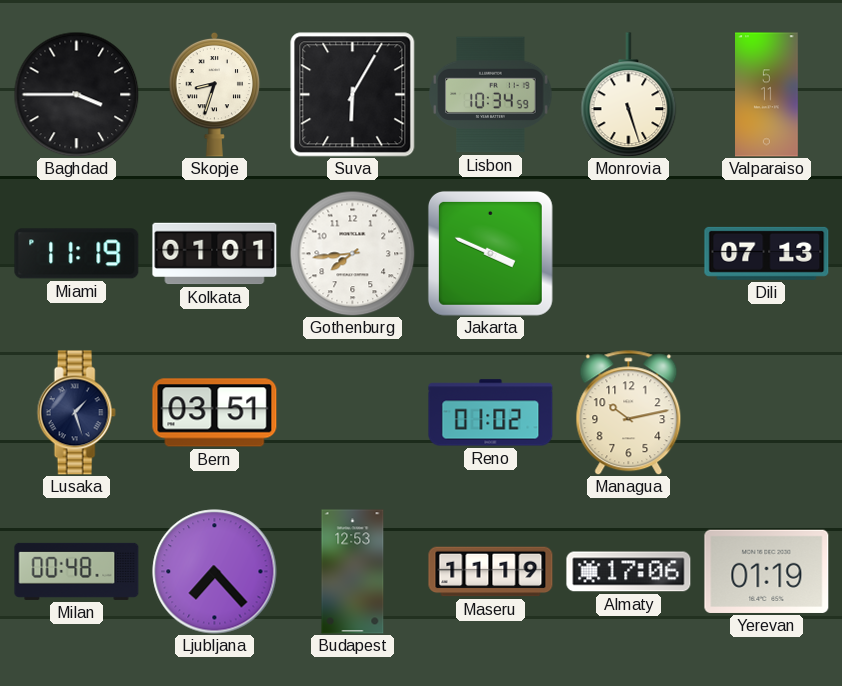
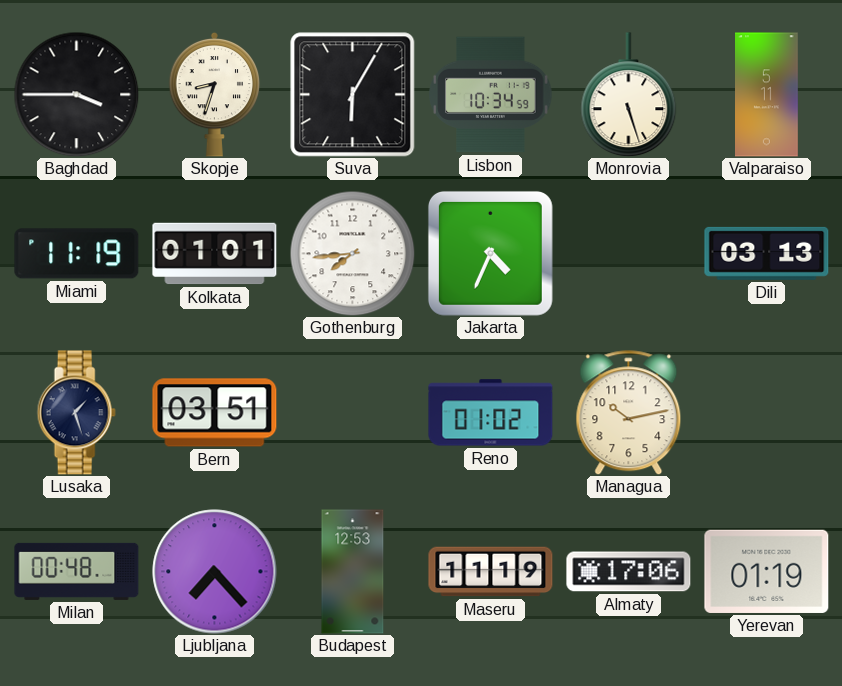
Jakarta: 3:49 -> 4:34 (490, 253)
Dili: 07:13 -> 03:13 (767, 253)
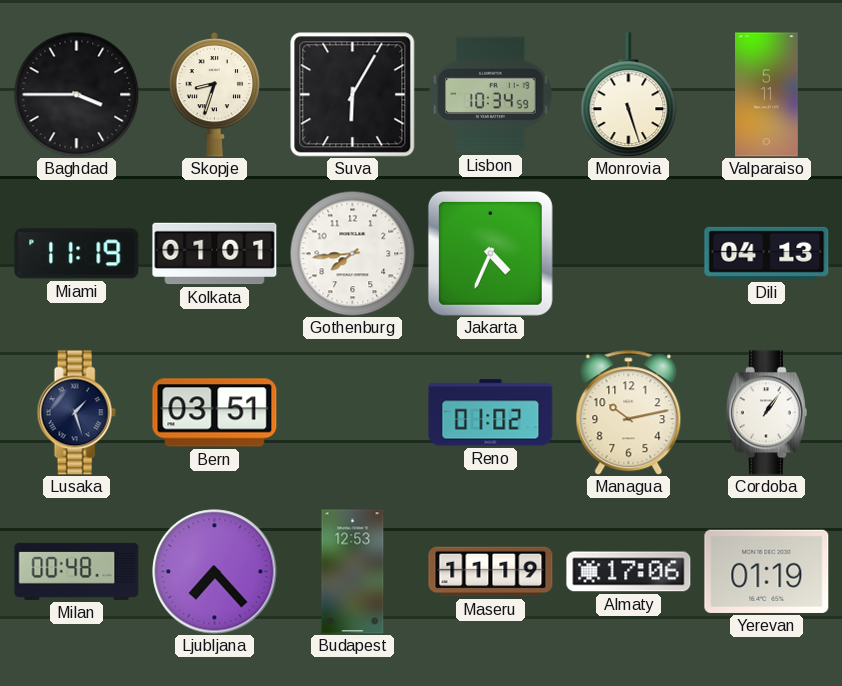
Dili: 03:13 -> 04:13 (767, 253)
Cordoba: none -> 1:06 (766, 413)
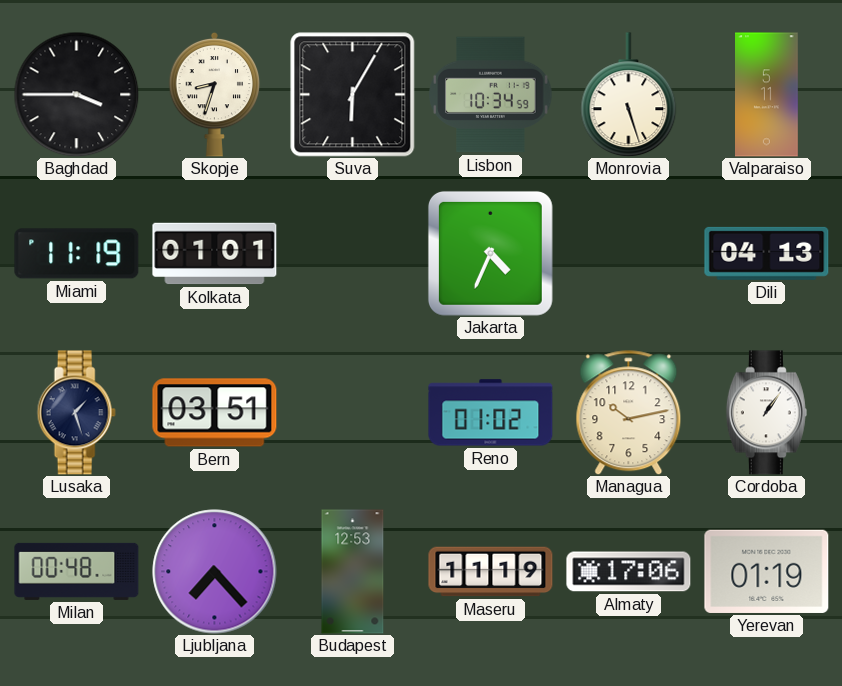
Gothenburg: 7:44 -> none (352, 253)
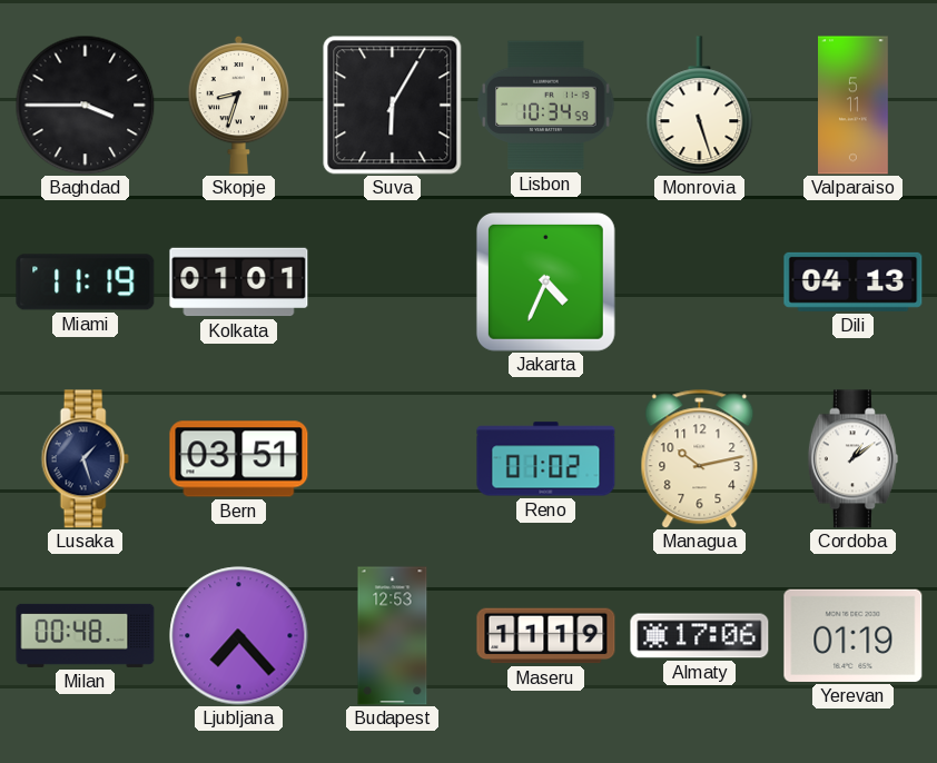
Cordoba: 1:06 -> 1:09 (852, 459)
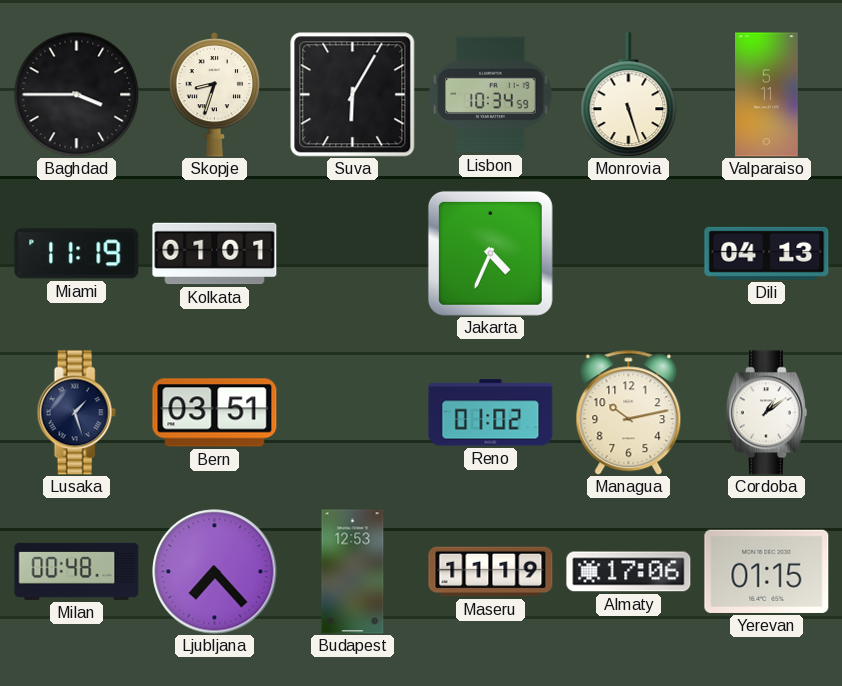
Yerevan: 01:19 -> 01:15 (767, 571)
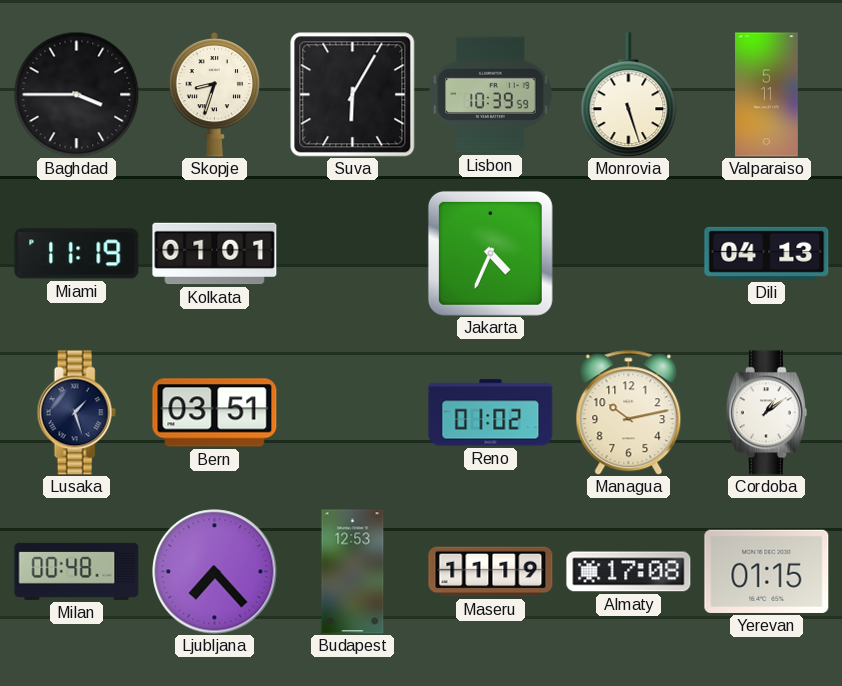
Lisbon: 10:34 -> 10:39 (491, 95)
Almaty: 17:06 -> 17:08 (629, 572)
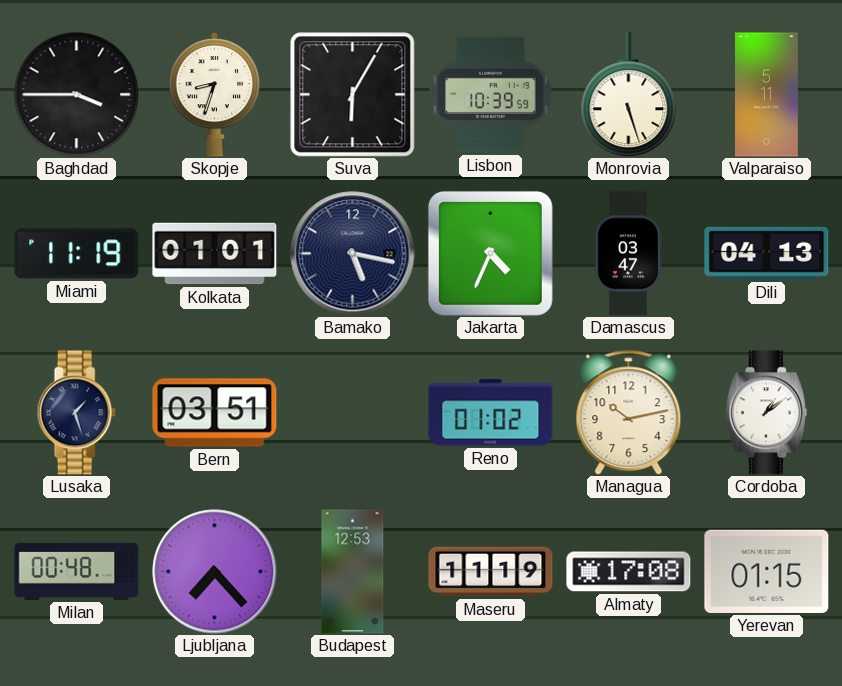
Bamako: none -> 5:17 (353, 254)
Damascus: none -> 03:47 (628, 254)
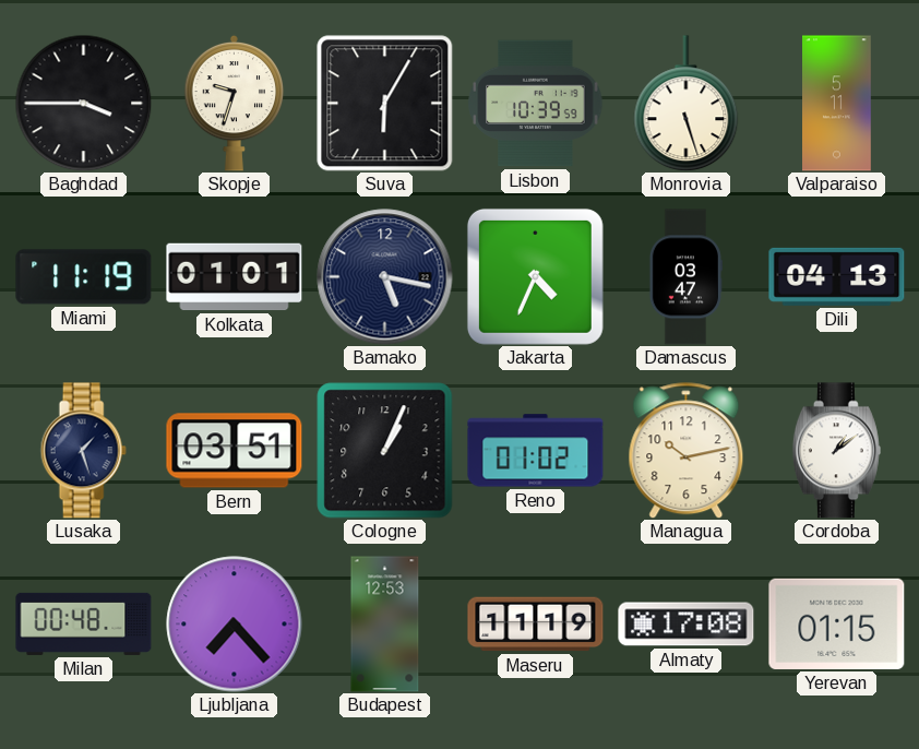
Skopje: 8:33 -> 9:33 (235, 103)
Cologne: none -> 1:04 (385, 451)
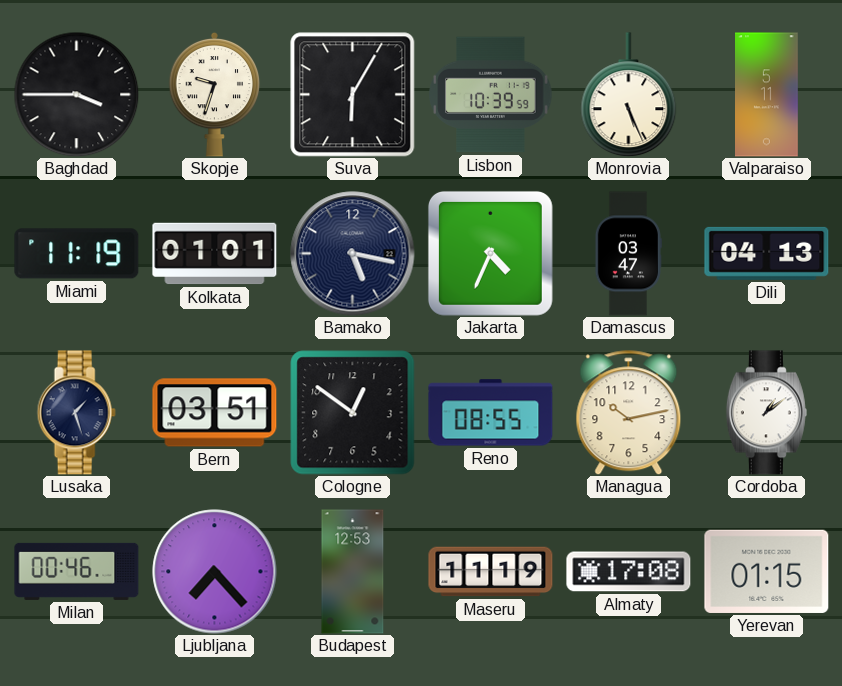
Monrovia: 5:27 -> 5:26 (629, 95)
Cologne: 1:04 -> 12:51 (353, 413)
Reno: 01:02 -> 08:55 (491, 413)
Milan: 00:48 -> 00:46 (77, 571)
